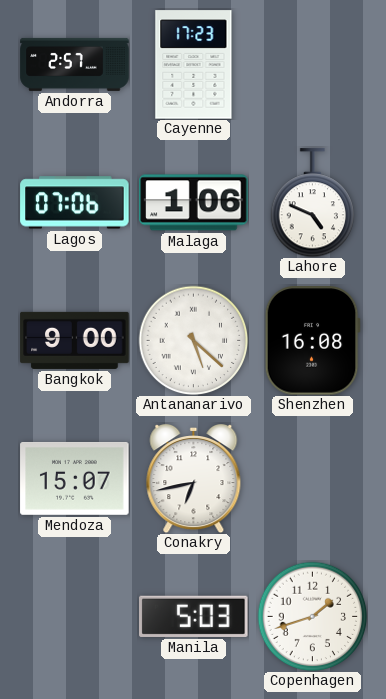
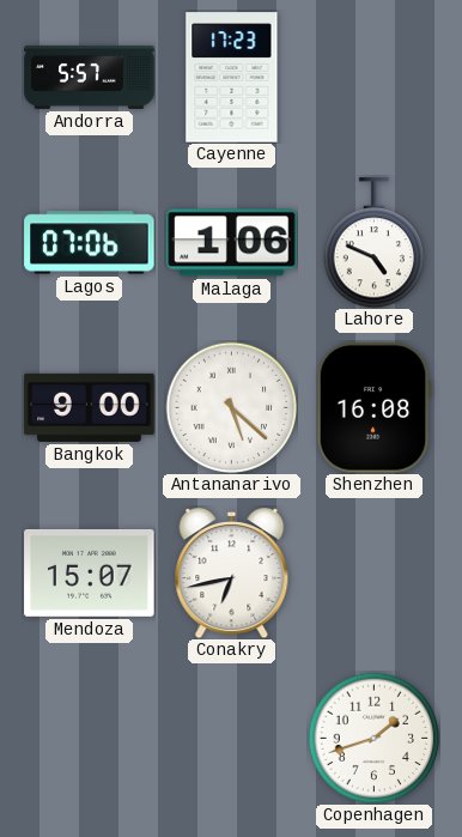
Andorra: 2:57 -> 5:57 (90, 77)
Manila: 5:03 -> none (194, 616)
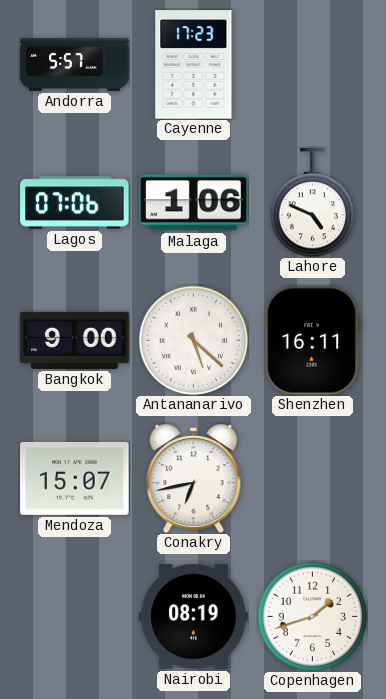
Shenzhen: 16:08 -> 16:11 (312, 341)
Nairobi: none -> 08:19 (194, 617)
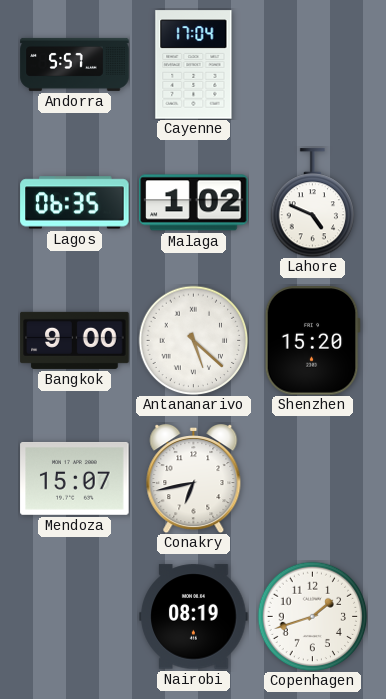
Cayenne: 17:23 -> 17:04 (194, 65)
Lagos: 07:06 -> 06:35 (75, 203)
Malaga: 1:06 -> 1:02 (194, 203)
Shenzhen: 16:11 -> 15:20 (312, 341)
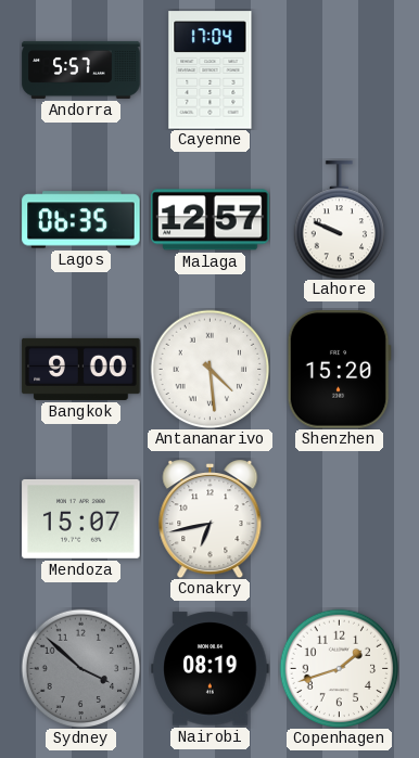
Malaga: 1:02 -> 12:57 (211, 220)
Lahore: 4:49 -> 9:49 (340, 220)
Antananarivo: 5:22 -> 4:29 (210, 369)
Sydney: none -> 3:52 (80, 668)
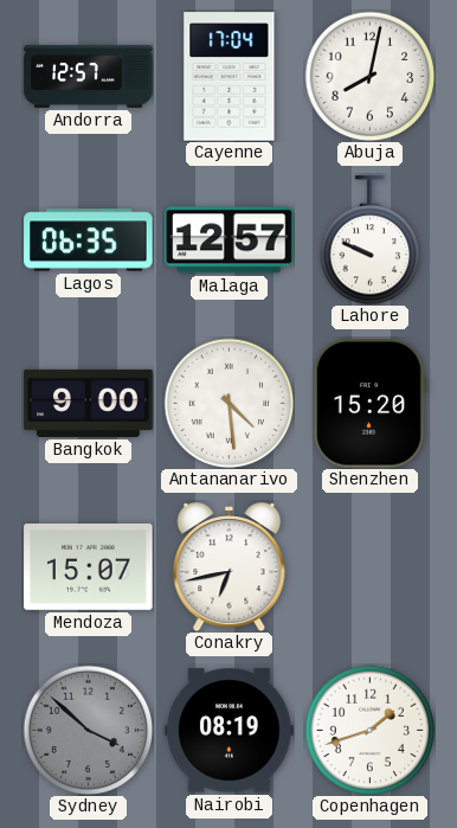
Andorra: 5:57 -> 12:57 (89, 76)
Abuja: none -> 8:02 (369, 76)
